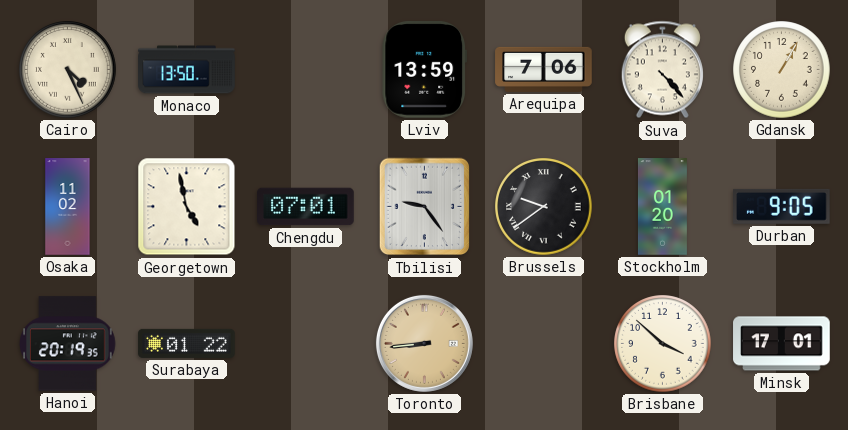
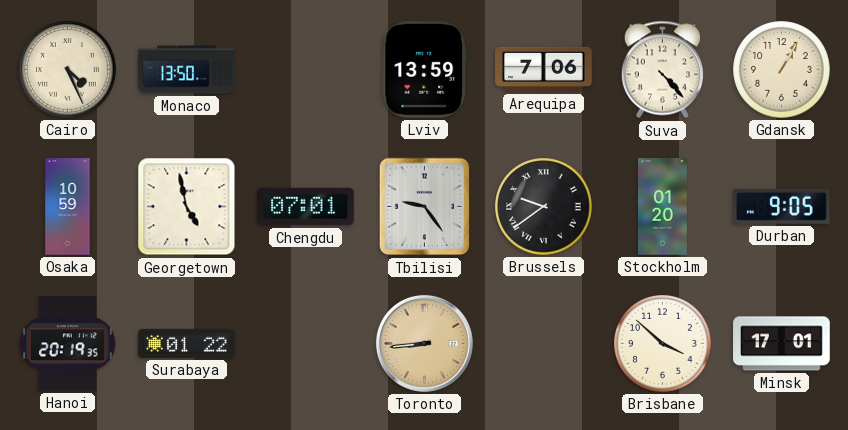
Osaka: 11:02 -> 10:59 (68, 207)
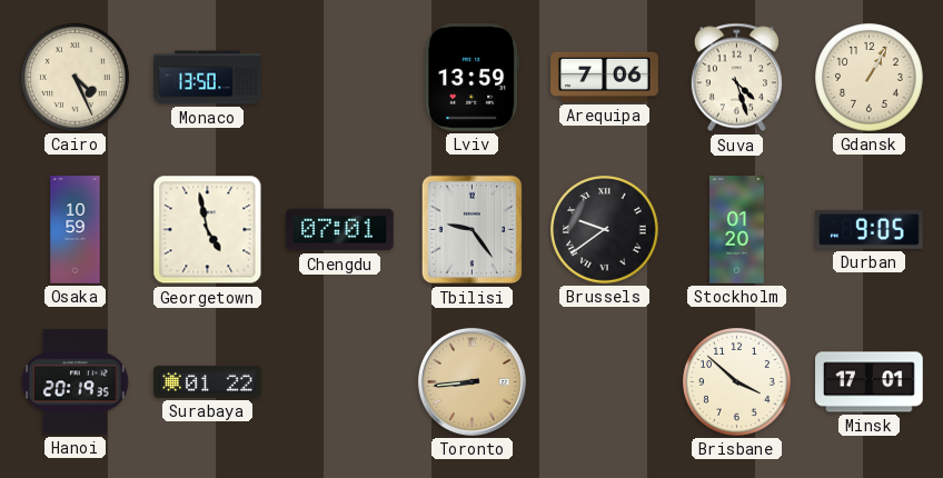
Suva: 4:23 -> 4:27 (736, 78)
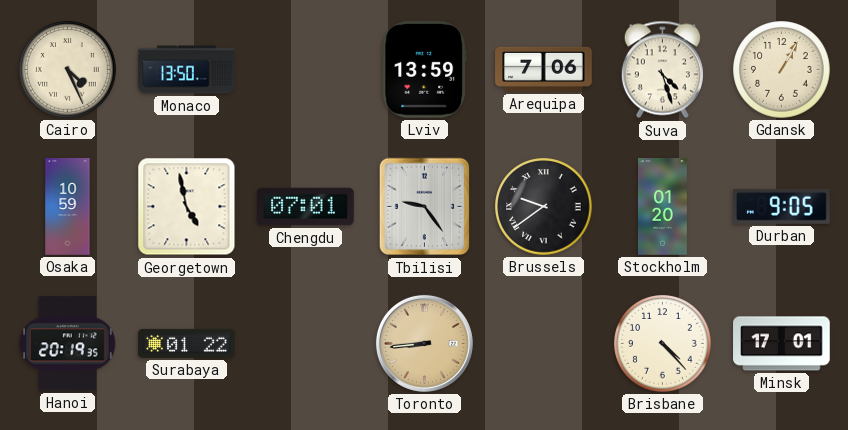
Brisbane: 3:52 -> 4:23 (663, 344)
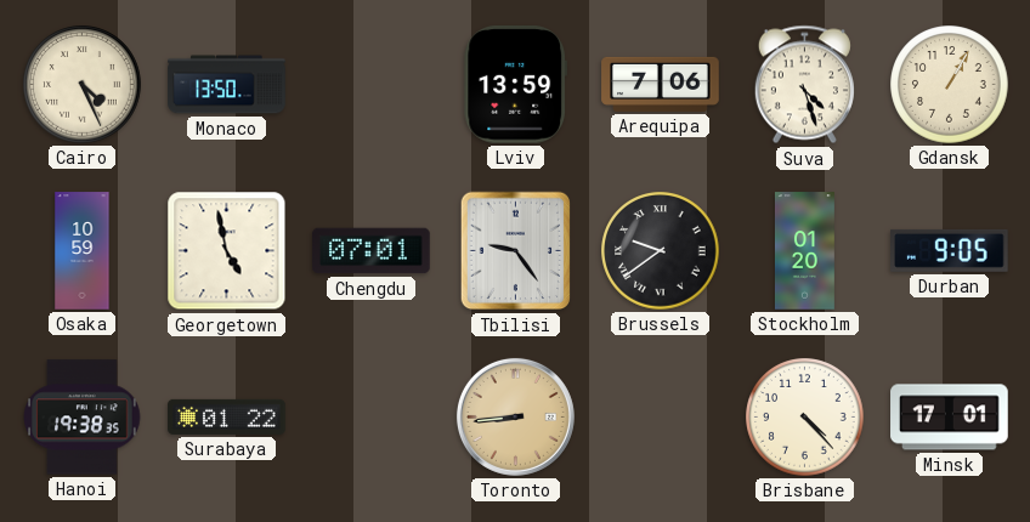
Hanoi: 20:19 -> 19:38 (83, 418)
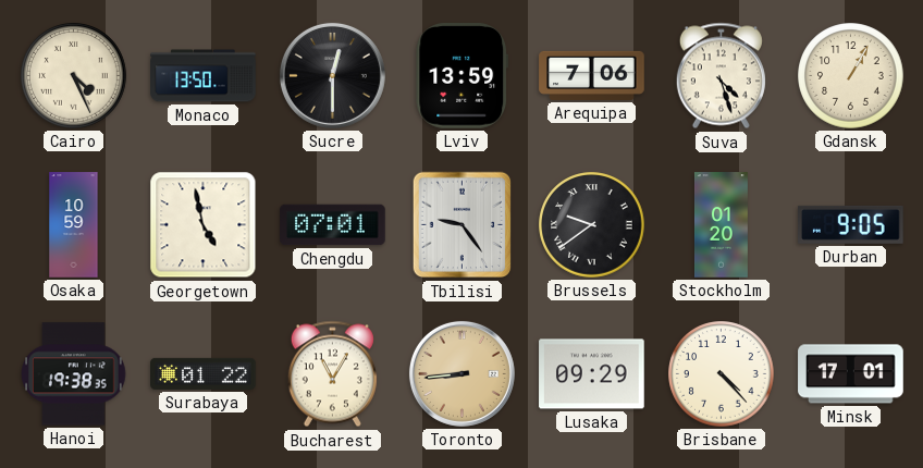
Sucre: none -> 12:30 (332, 75)
Bucharest: none -> 11:05 (332, 374)
Lusaka: none -> 09:29 (592, 374)
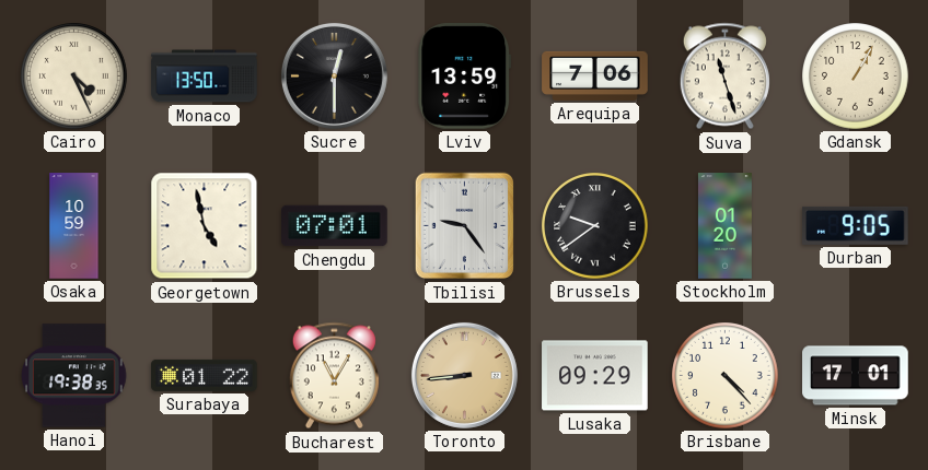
Suva: 4:27 -> 11:27 (724, 77)
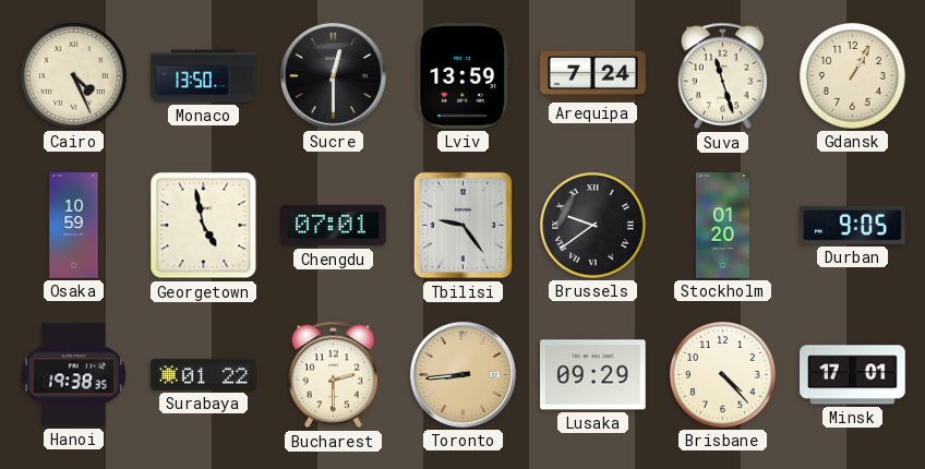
Arequipa: 7:06 -> 7:24 (593, 75)
Bucharest: 11:05 -> 2:30 (333, 375)
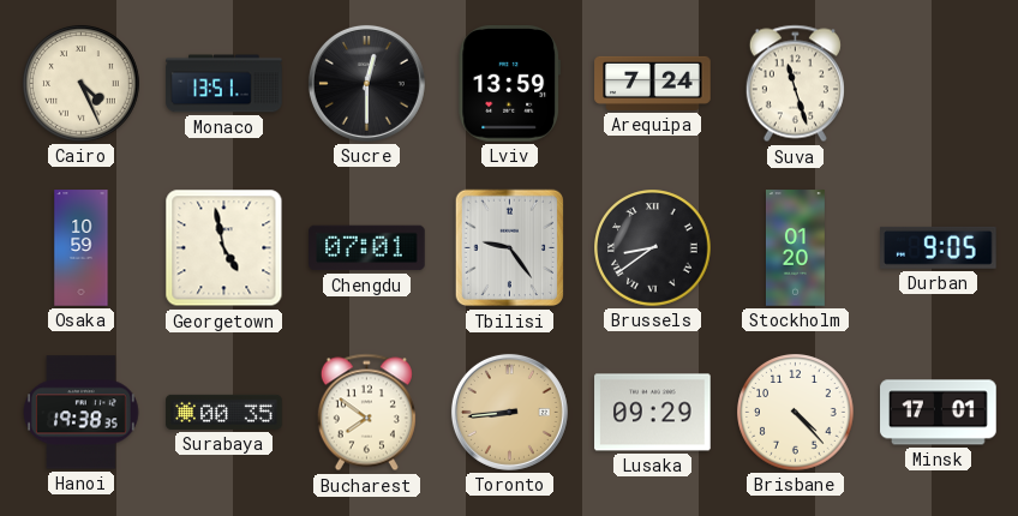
Monaco: 13:50 -> 13:51 (224, 84)
Gdansk: 1:05 -> none (853, 76)
Brussels: 9:39 -> 8:39 (653, 248)
Surabaya: 01:22 -> 00:35 (224, 412)
Bucharest: 2:30 -> 7:51 (366, 413)
